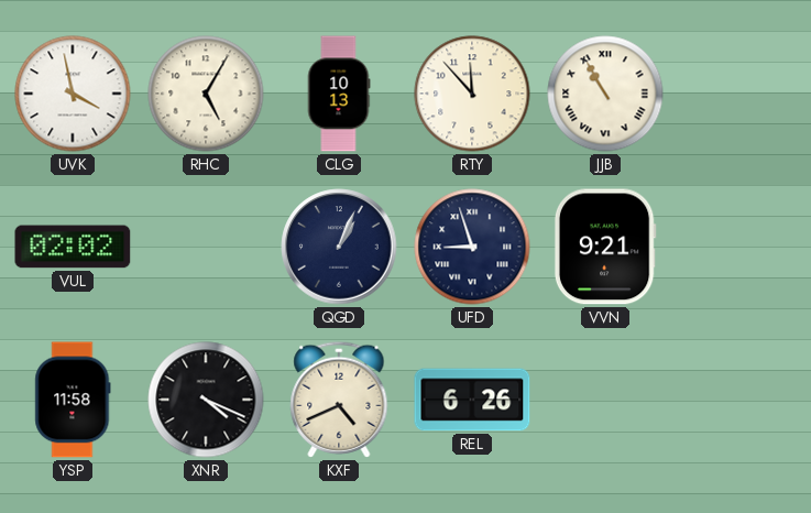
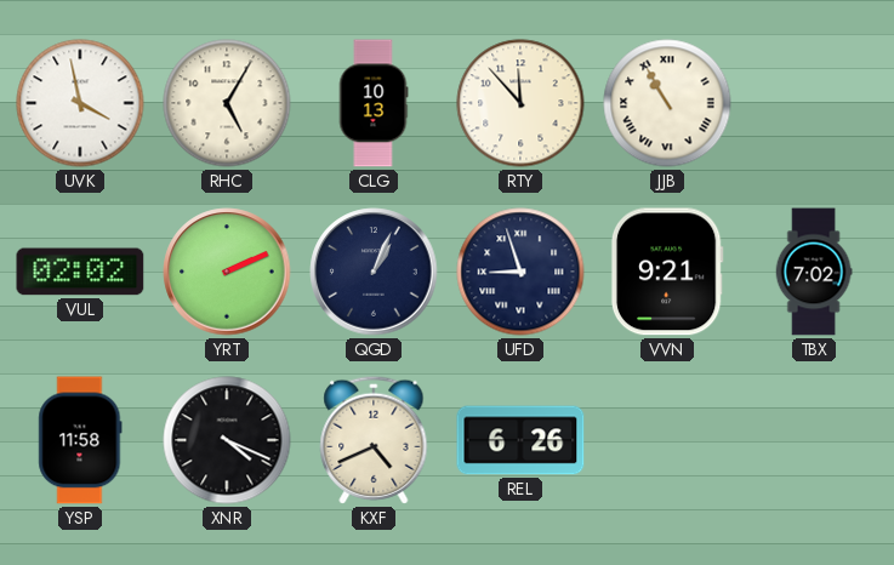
YRT: none -> 2:11 (227, 272)
TBX: none -> 7:02 (814, 272)
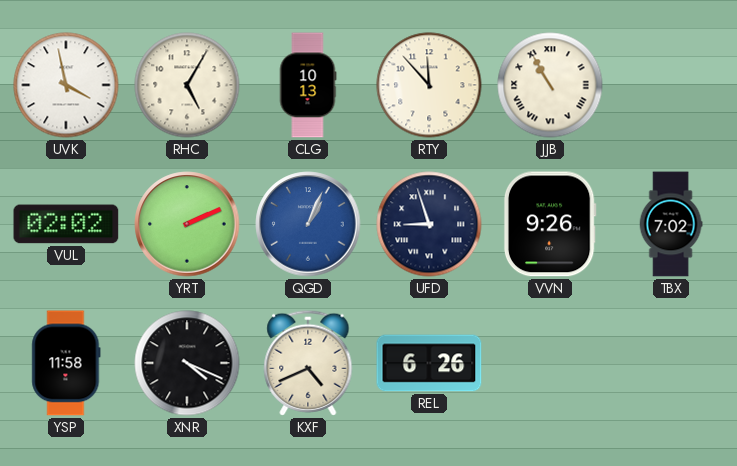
QGD dial: navy -> blue (308, 224)
VVN: 9:21 -> 9:26 (550, 224)
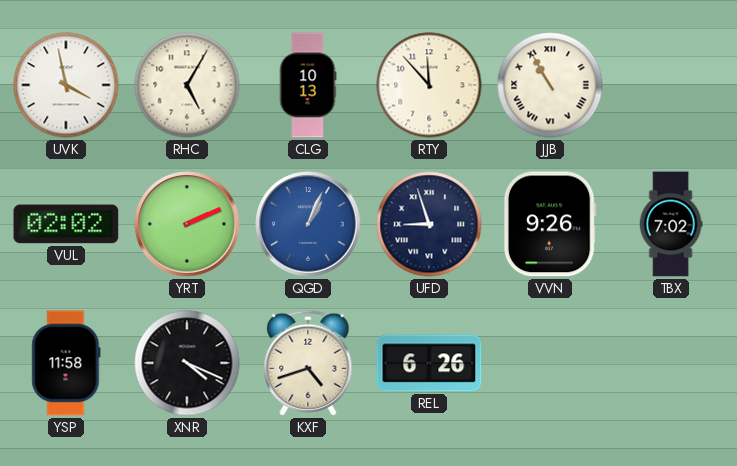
KXF: 4:41 -> 4:42 (308, 363)
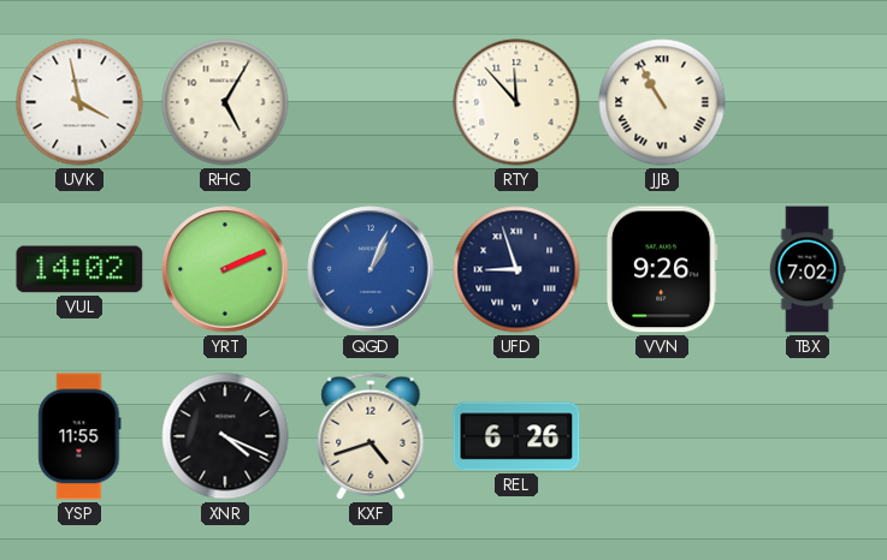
CLG: 10:13 -> none (308, 85)
VUL: 02:02 -> 14:02 (79, 269)
YSP: 11:58 -> 11:55 (79, 436)
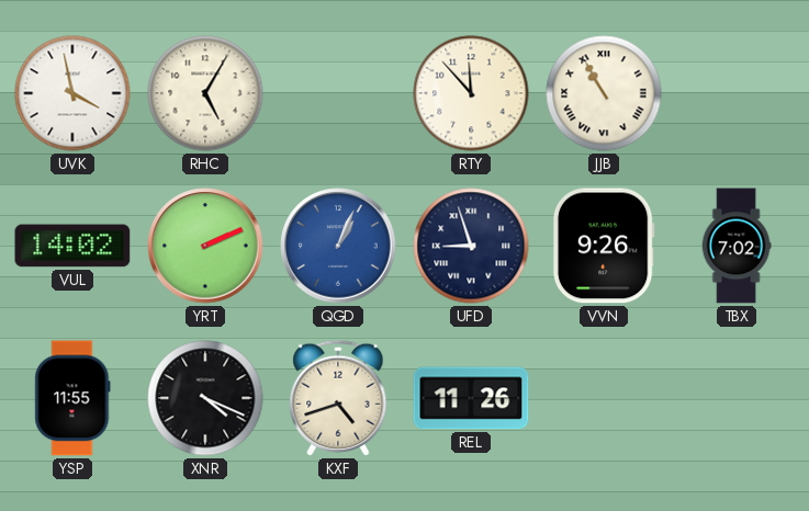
REL: 6:26 -> 11:26 (471, 398)
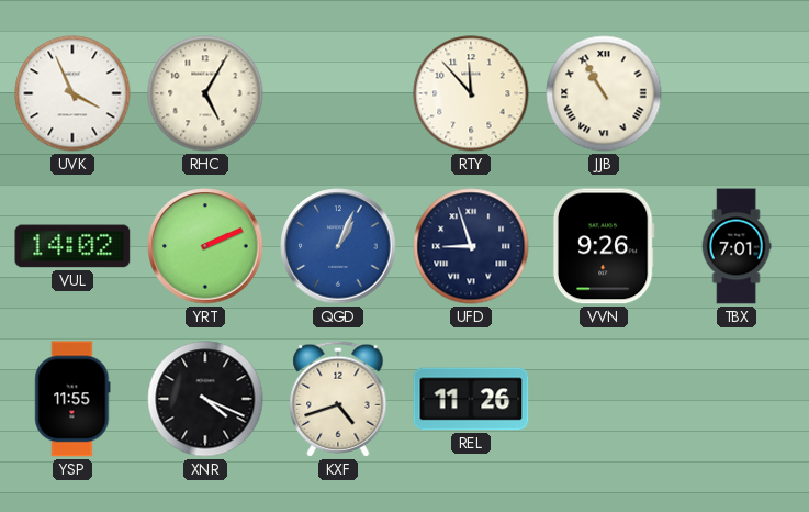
UVK: 3:58 -> 3:56 (72, 93)
TBX: 7:02 -> 7:01 (737, 246)
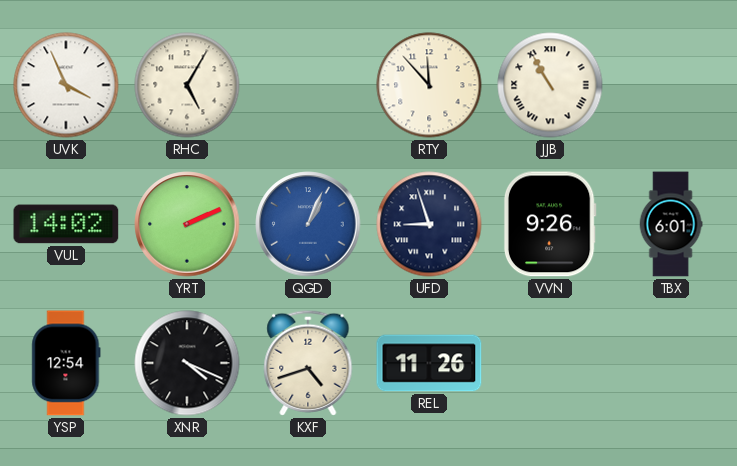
TBX: 7:01 -> 6:01 (671, 224)
YSP: 11:55 -> 12:54 (66, 363)
